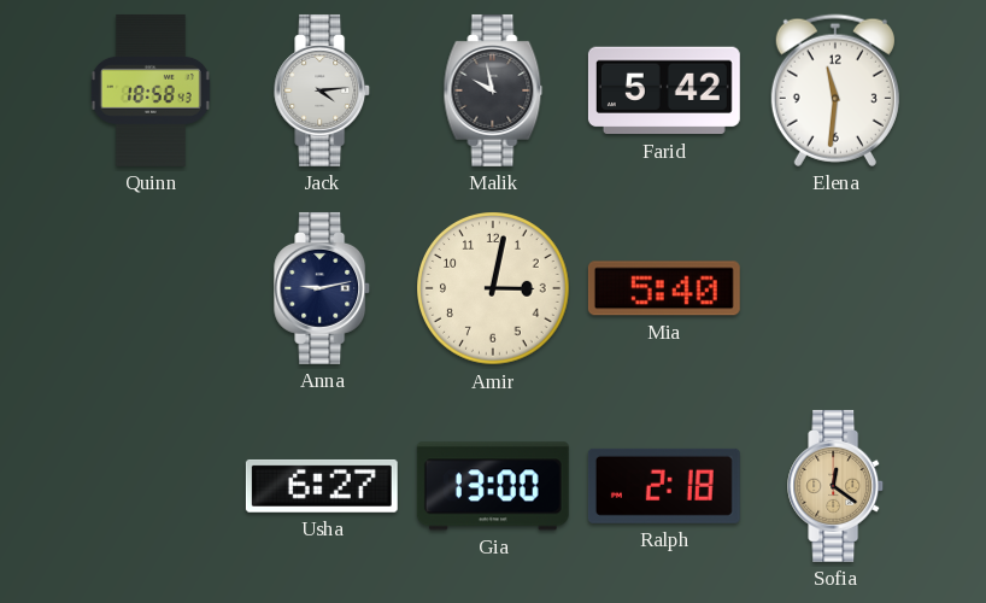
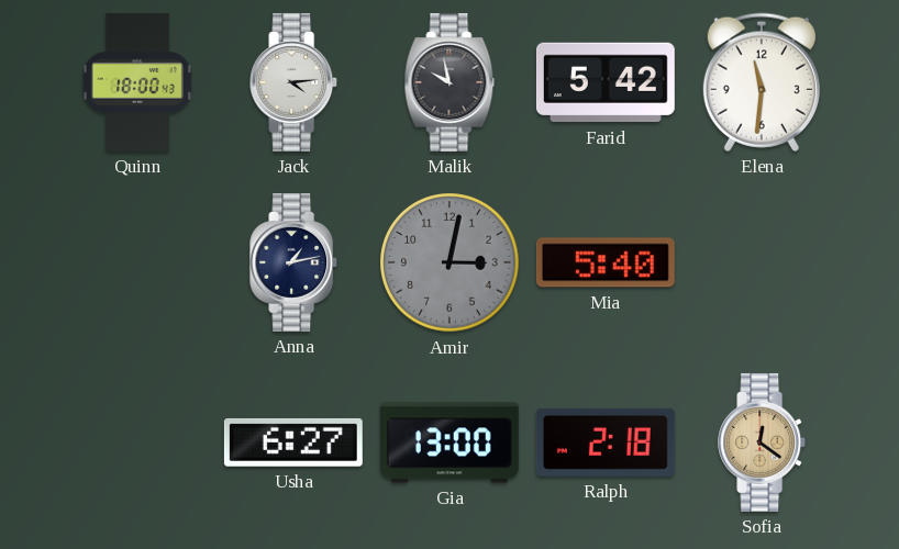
Quinn: 18:58 -> 18:00 (137, 82)
Anna: 9:13 -> 1:13 (295, 262)
Amir dial: cream -> grey (449, 262)
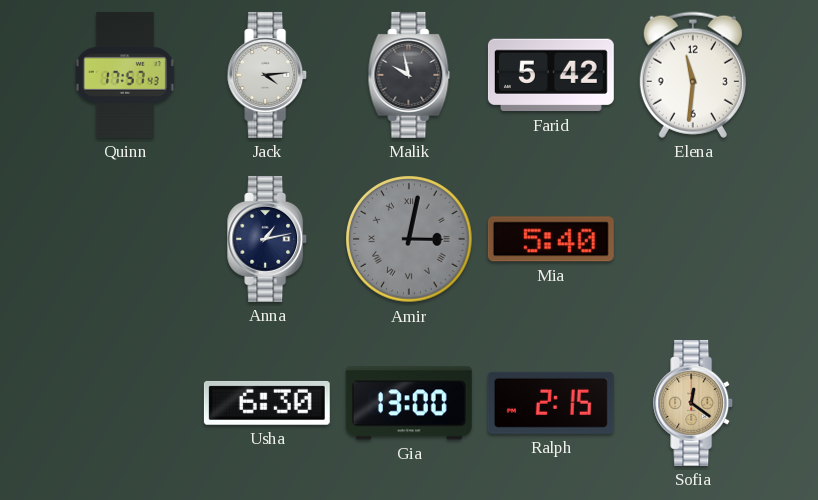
Quinn: 18:00 -> 17:57 (125, 75)
Amir numerals: Arabic -> Roman (409, 239)
Usha: 6:27 -> 6:30 (267, 403)
Ralph: 2:18 -> 2:15 (551, 403)
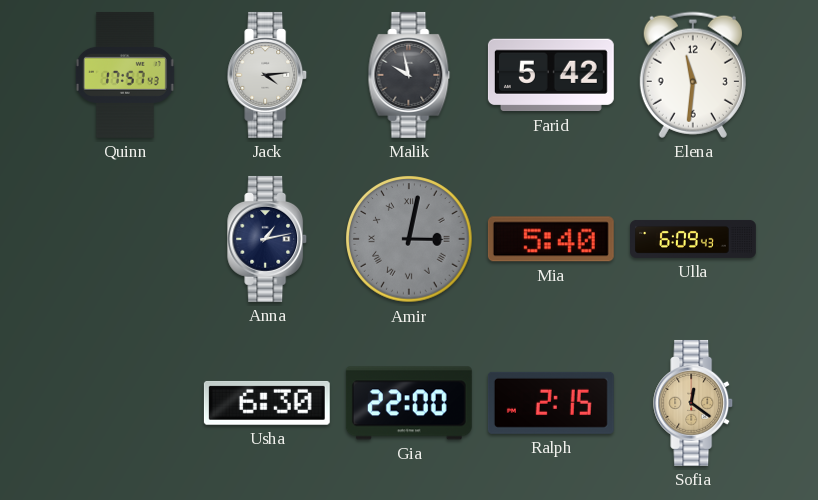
Ulla: none -> 6:09 (694, 239)
Gia: 13:00 -> 22:00 (409, 403)
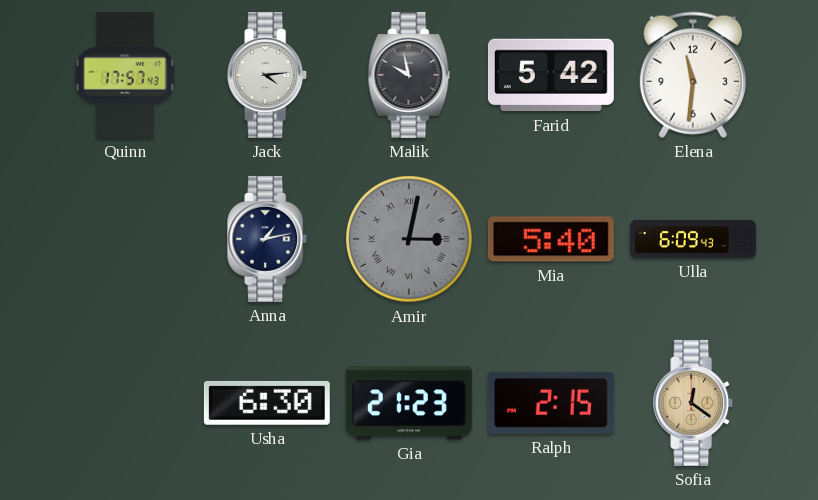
Gia: 22:00 -> 21:23 (409, 403)
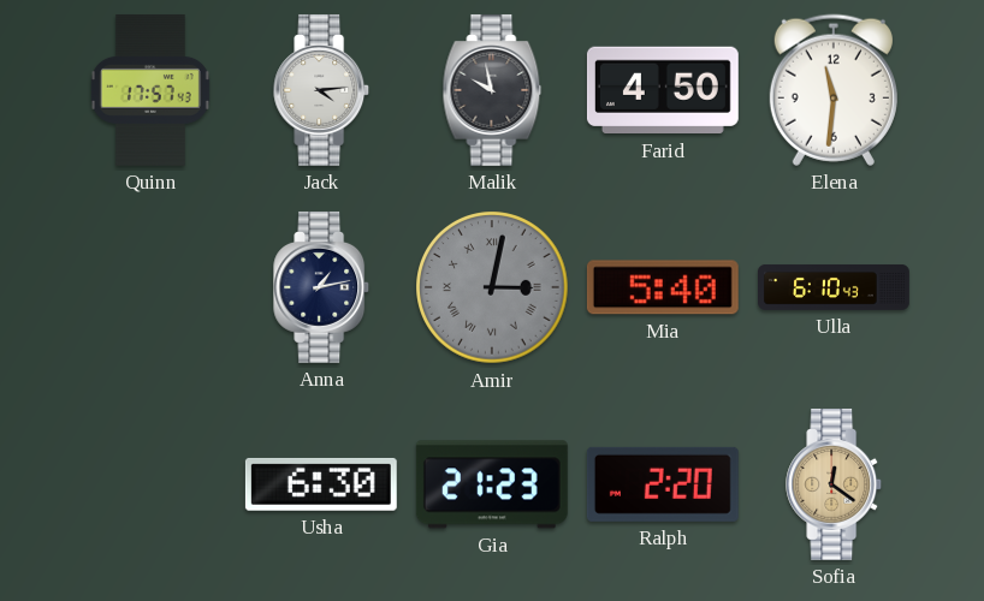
Farid: 5:42 -> 4:50 (663, 90)
Ulla: 6:09 -> 6:10 (835, 287)
Ralph: 2:15 -> 2:20 (663, 484)
